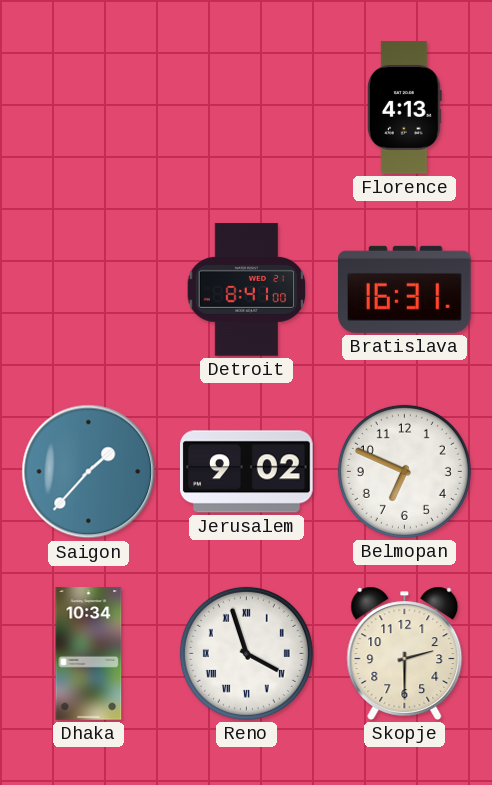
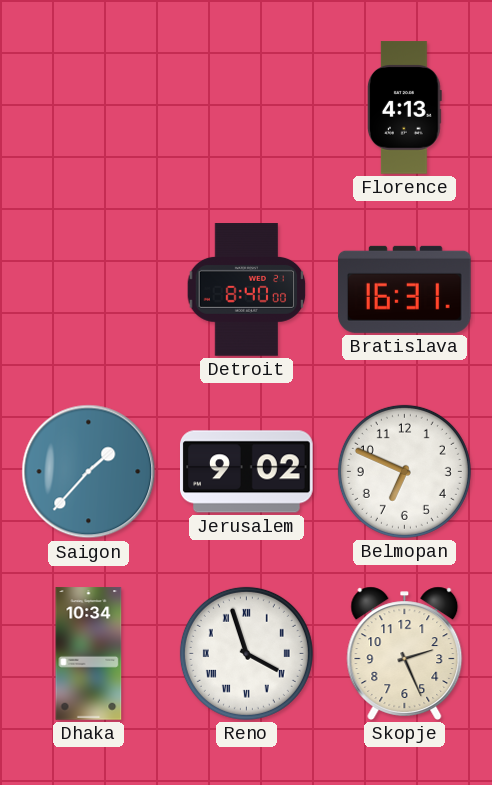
Detroit: 8:41 -> 8:40 (247, 290)
Skopje: 2:30 -> 2:26 (405, 653)
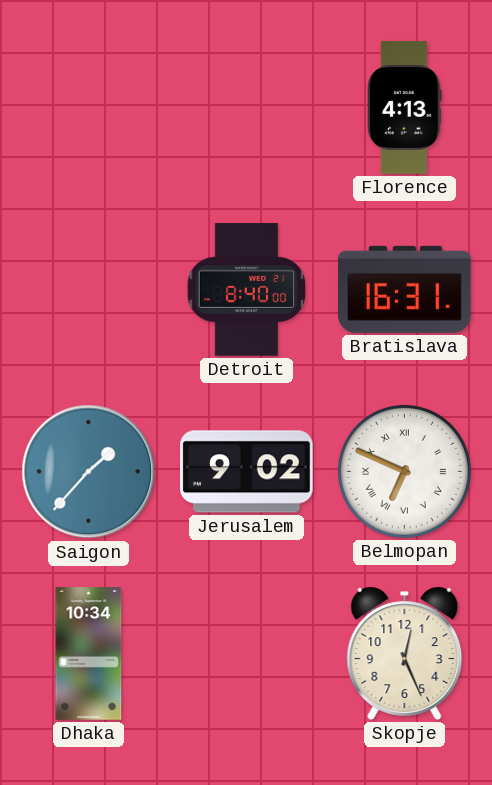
Belmopan numerals: Arabic -> Roman (404, 471)
Reno: 3:57 -> none (246, 653)
Skopje: 2:26 -> 12:26 (405, 653)
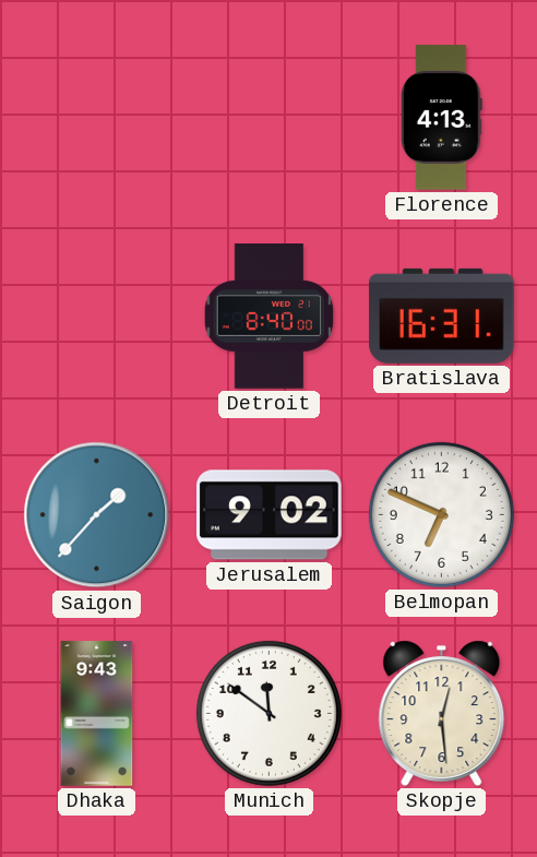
Belmopan numerals: Roman -> Arabic (441, 514)
Dhaka: 10:34 -> 9:43 (97, 714)
Munich: none -> 11:51 (268, 713)
Skopje: 12:26 -> 12:29 (442, 713)
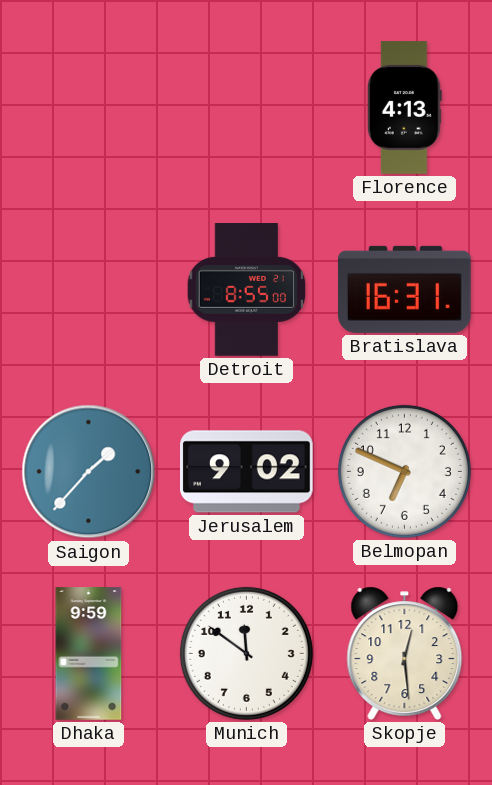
Detroit: 8:40 -> 8:55 (247, 290)
Dhaka: 9:43 -> 9:59 (89, 654)
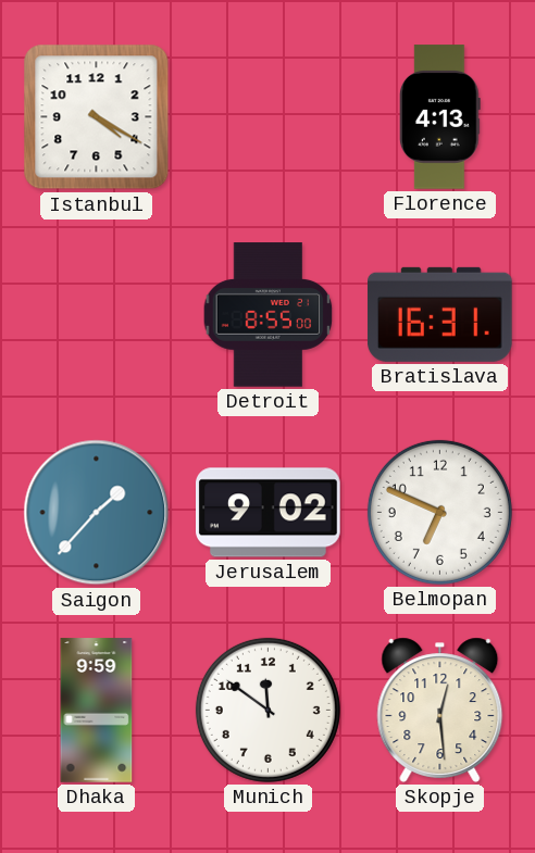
Istanbul: none -> 4:20 (97, 117)
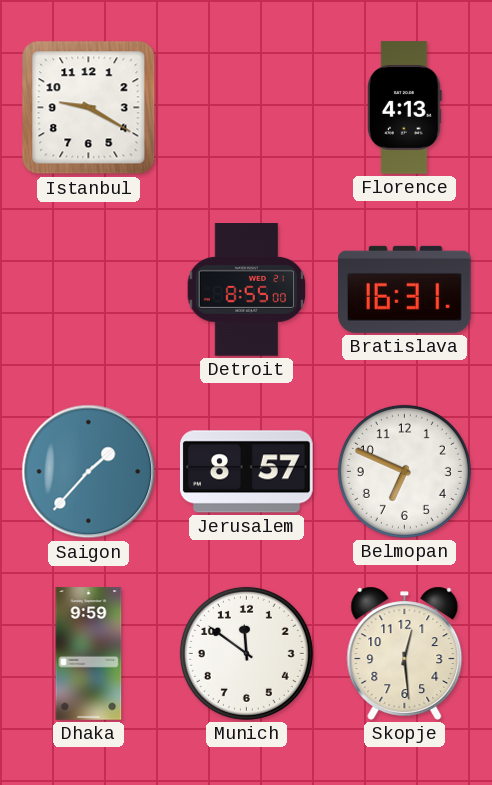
Istanbul: 4:20 -> 9:20 (89, 108)
Jerusalem: 9:02 -> 8:57 (247, 472)
